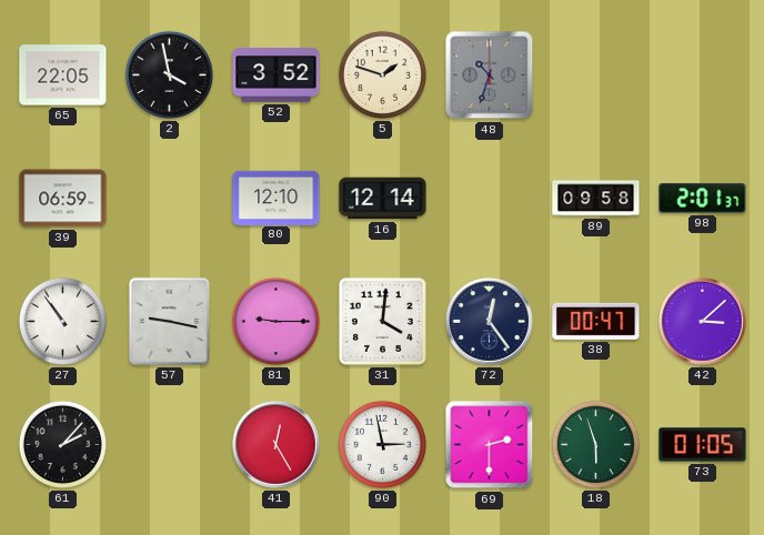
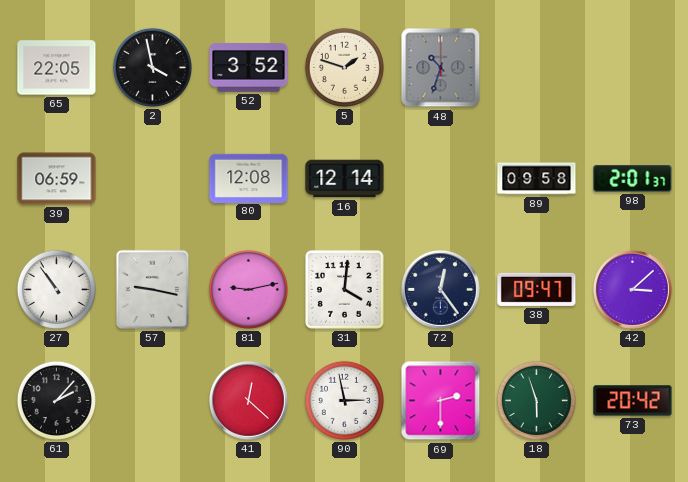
80: 12:10 -> 12:08 (249, 178)
81: 9:15 -> 9:13 (248, 289)
38: 00:47 -> 09:47 (537, 289)
41: 12:25 -> 12:22 (249, 401)
73: 01:05 -> 20:42 (633, 401)
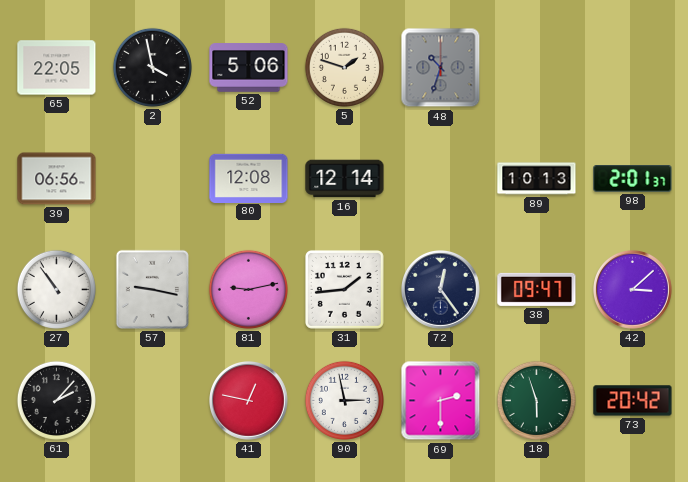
52: 3:52 -> 5:06 (249, 68)
39: 06:59 -> 06:56 (57, 179)
89: 09:58 -> 10:13 (537, 179)
31: 4:01 -> 1:44 (344, 289)
41: 12:22 -> 12:47 (249, 401)
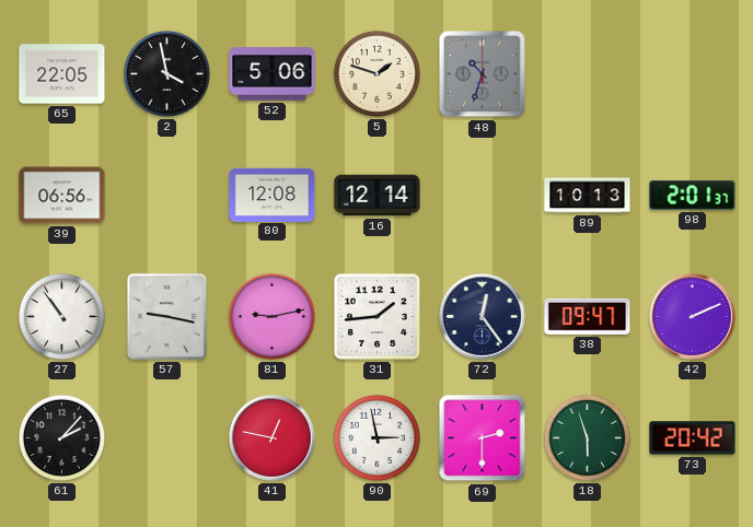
42: 3:08 -> 2:11 (693, 317)
